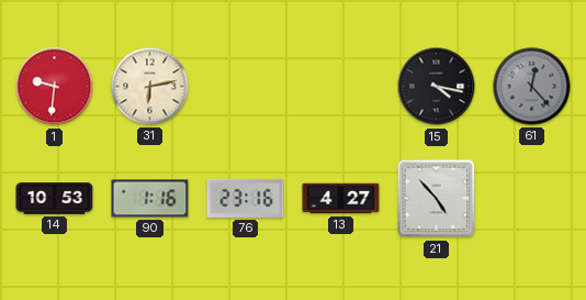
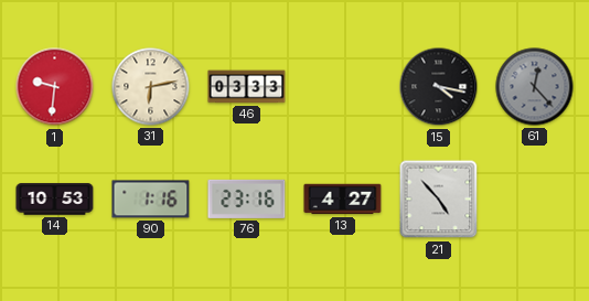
46: none -> 03:33 (247, 87)
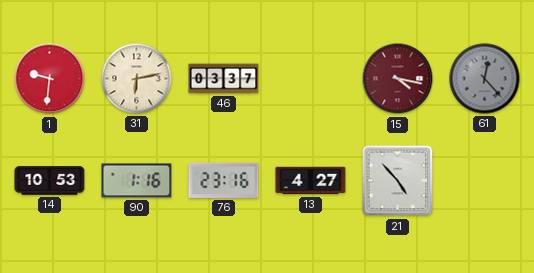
46: 03:33 -> 03:37 (224, 79)
15 dial: black -> burgundy (398, 79)
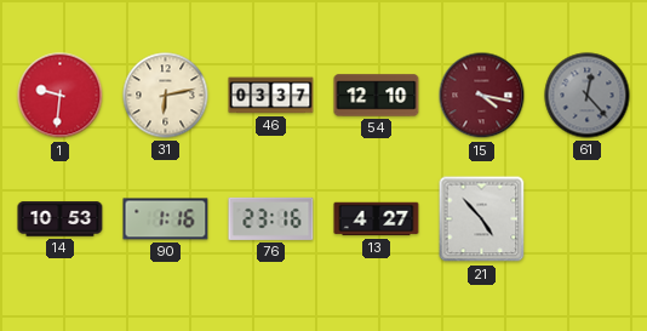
54: none -> 12:10 (377, 96)
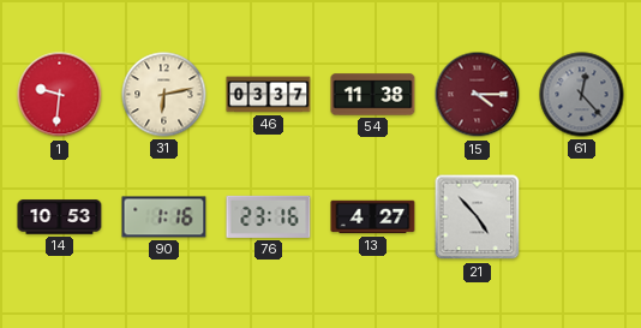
54: 12:10 -> 11:38 (373, 95)
15: 4:17 -> 4:15 (478, 95)
